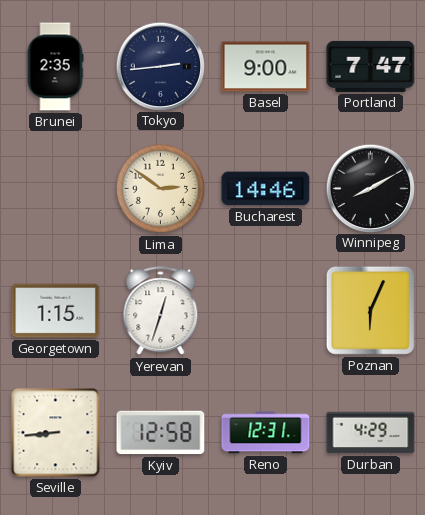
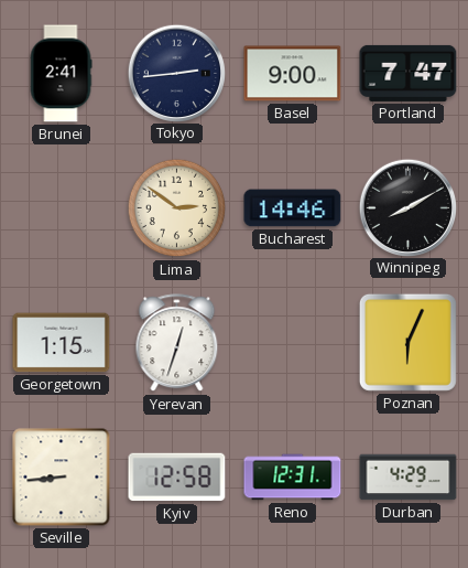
Brunei: 2:35 -> 2:41 (61, 74)
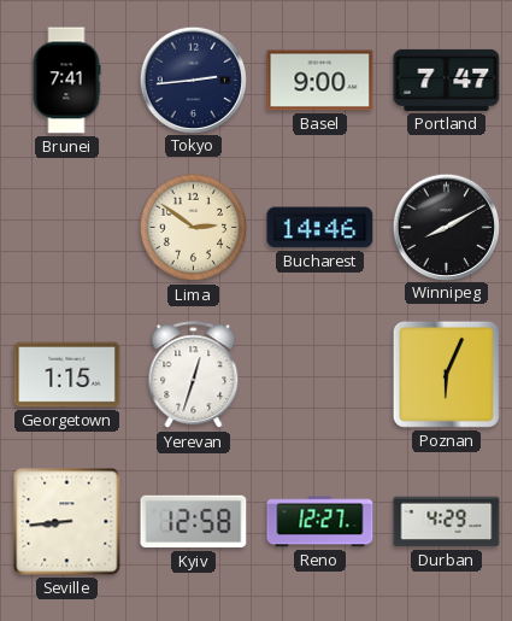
Brunei: 2:41 -> 7:41 (66, 81)
Reno: 12:31 -> 12:27 (320, 522)
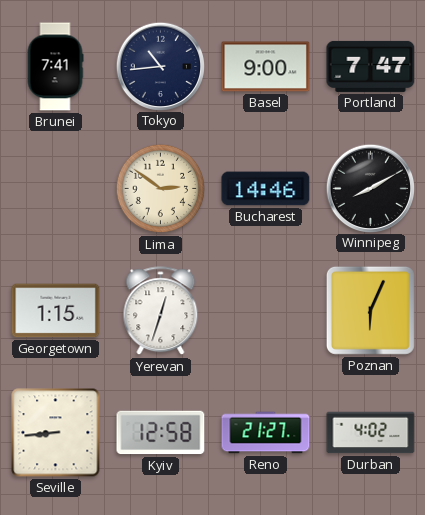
Tokyo: 2:44 -> 10:44 (160, 66)
Reno: 12:27 -> 21:27 (266, 433)
Durban: 4:29 -> 4:02 (371, 433)
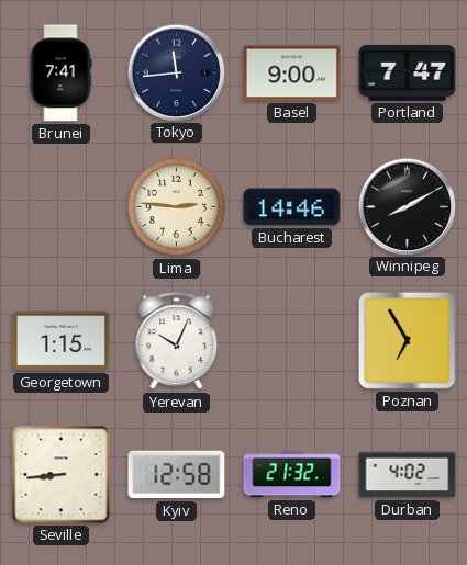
Tokyo: 10:44 -> 11:44 (176, 72)
Lima: 2:51 -> 2:46 (177, 207)
Yerevan: 12:33 -> 10:04 (177, 341)
Poznan: 6:04 -> 6:55 (407, 340)
Reno: 21:27 -> 21:32 (292, 475)
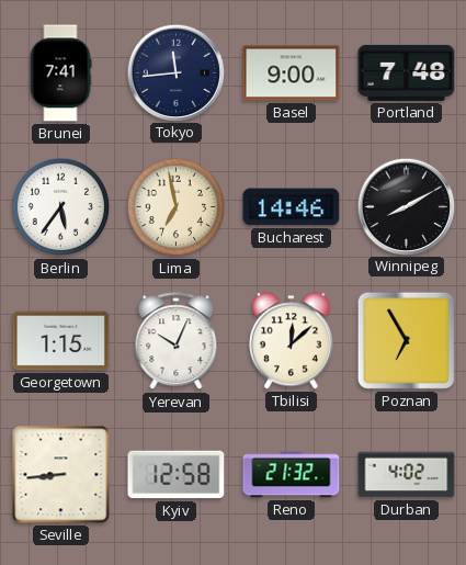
Portland: 7:47 -> 7:48 (407, 72)
Berlin: none -> 5:36 (61, 207)
Lima: 2:46 -> 6:58 (177, 207)
Tbilisi: none -> 12:08 (291, 341)
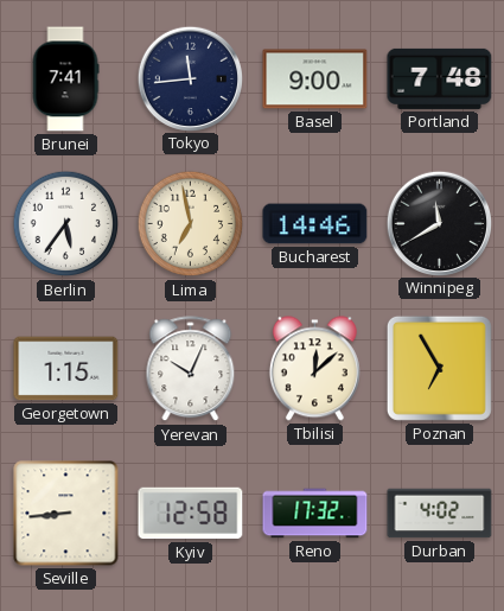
Winnipeg: 8:10 -> 11:40 (439, 223)
Reno: 21:32 -> 17:32 (315, 514)
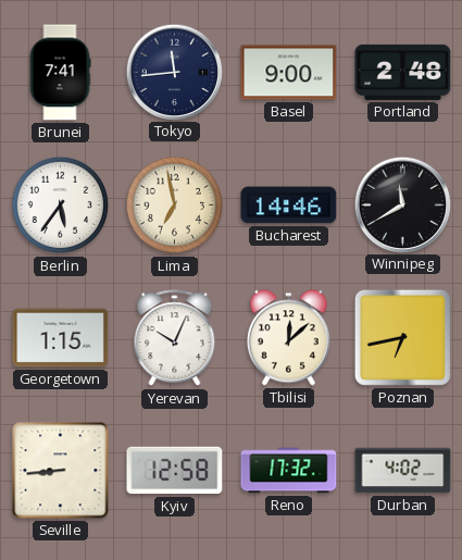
Portland: 7:48 -> 2:48 (403, 72)
Poznan: 6:55 -> 6:43 (402, 337)
